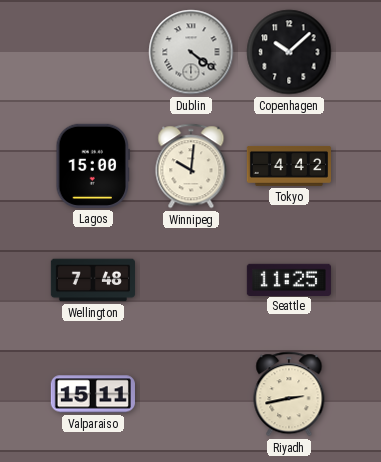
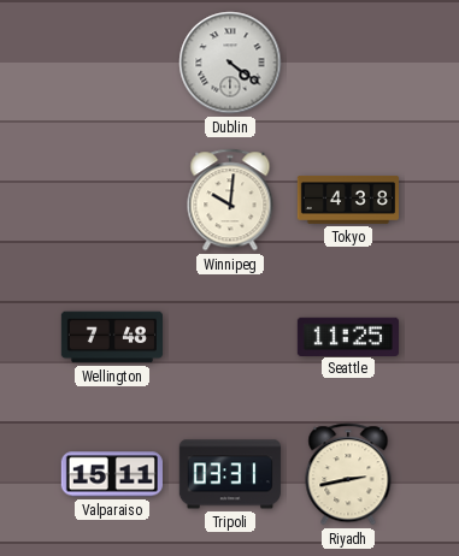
Copenhagen: 10:08 -> none (289, 52)
Lagos: 15:00 -> none (92, 166)
Tokyo: 4:42 -> 4:38 (347, 201)
Tripoli: none -> 03:31 (230, 474)
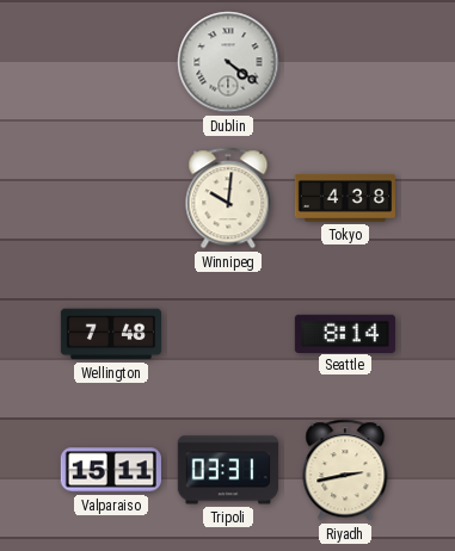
Seattle: 11:25 -> 8:14 (345, 333)
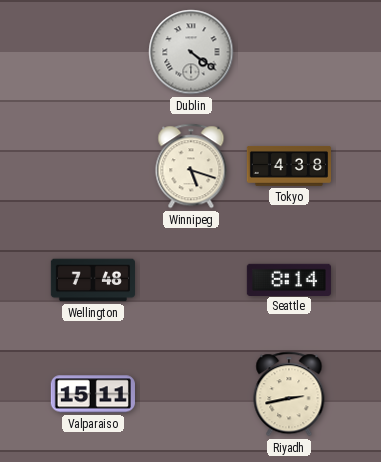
Winnipeg: 10:01 -> 5:18 (191, 166)
Tripoli: 03:31 -> none (228, 470)
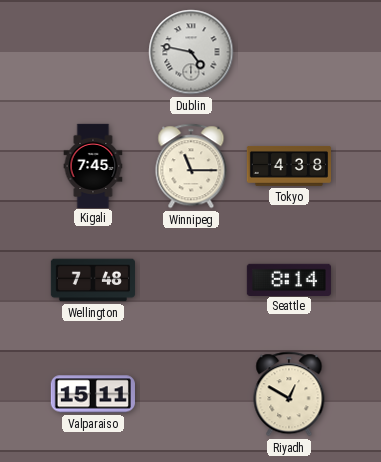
Dublin: 4:21 -> 4:47 (191, 52)
Kigali: none -> 7:45 (93, 165)
Winnipeg: 5:18 -> 11:15 (191, 166)
Riyadh: 2:43 -> 12:50 (289, 394)
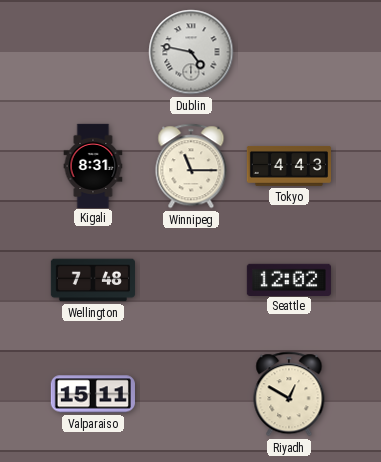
Kigali: 7:45 -> 8:31 (93, 165)
Tokyo: 4:38 -> 4:43 (288, 167)
Seattle: 8:14 -> 12:02 (289, 279)
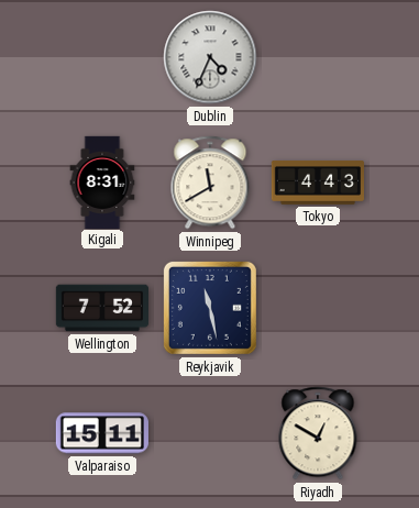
Dublin: 4:47 -> 4:34 (210, 57)
Winnipeg: 11:15 -> 11:40 (210, 183)
Wellington: 7:48 -> 7:52 (101, 308)
Reykjavik: none -> 11:28 (210, 308)
Seattle: 12:02 -> none (289, 279)
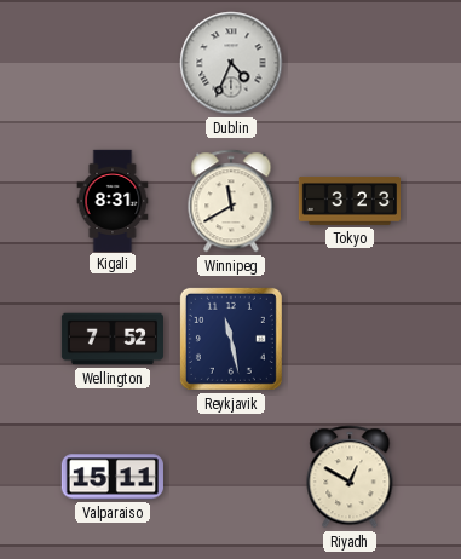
Tokyo: 4:43 -> 3:23 (348, 202)
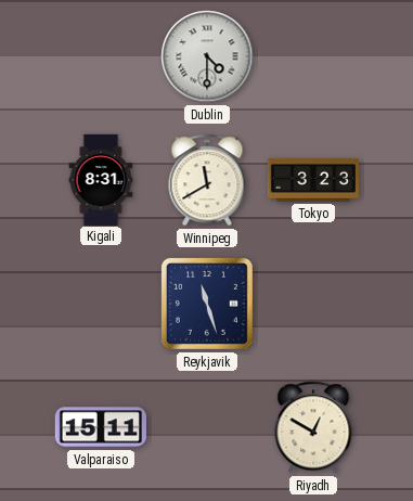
Dublin: 4:34 -> 4:30 (207, 56)
Wellington: 7:52 -> none (111, 339)
Reykjavik: 11:28 -> 11:27 (207, 304)
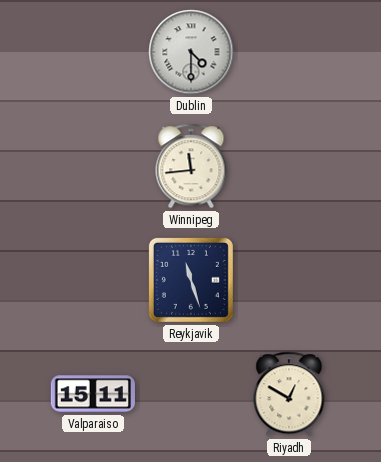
Kigali: 8:31 -> none (101, 179)
Winnipeg: 11:40 -> 11:44 (191, 166)
Tokyo: 3:23 -> none (312, 181)
